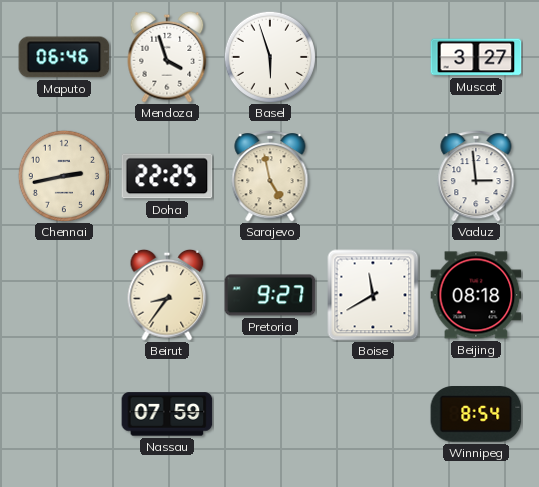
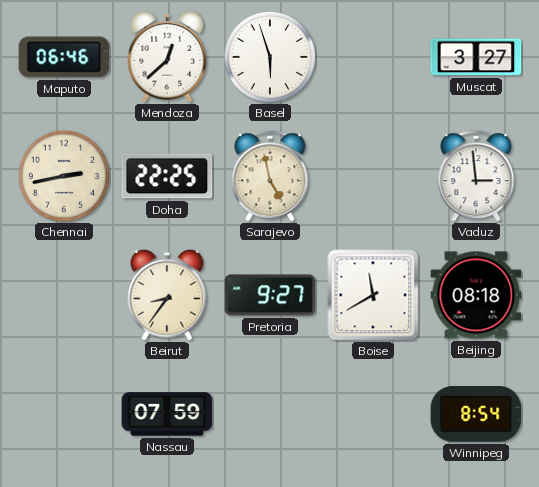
Mendoza: 3:57 -> 12:38 (167, 57)
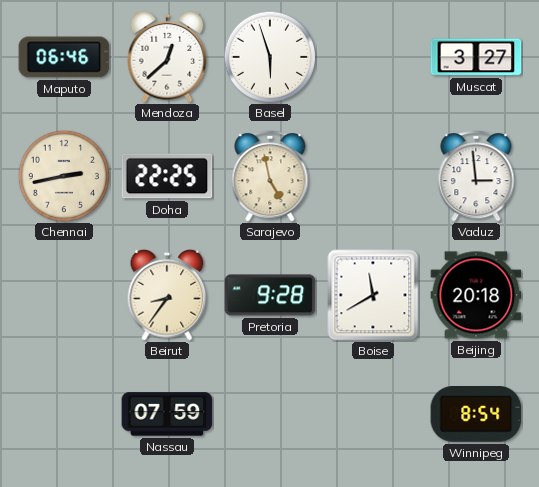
Pretoria: 9:27 -> 9:28 (270, 295)
Beijing: 08:18 -> 20:18 (476, 295)
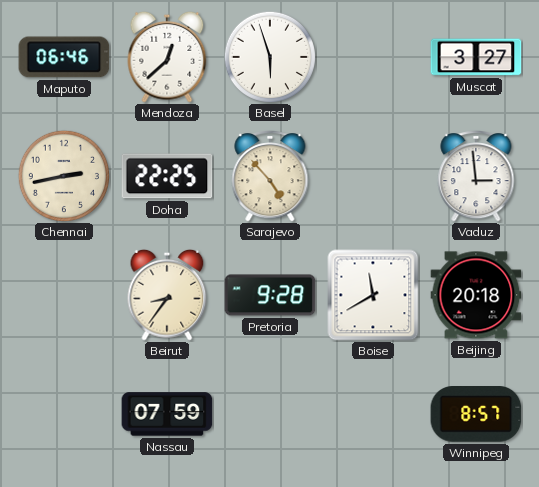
Sarajevo: 4:58 -> 4:53 (270, 176)
Winnipeg: 8:54 -> 8:57 (476, 415)
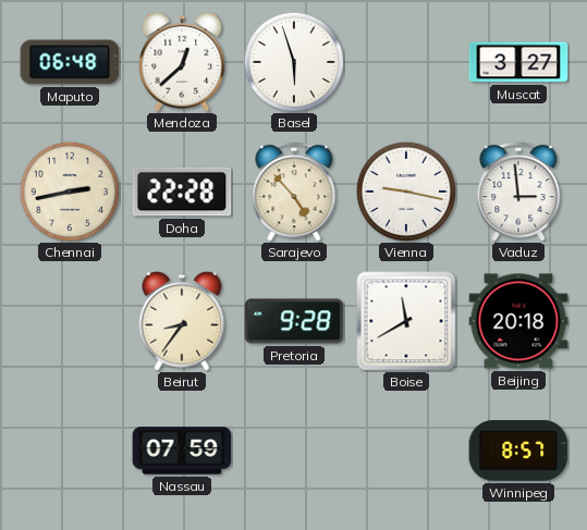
Maputo: 06:46 -> 06:48 (70, 62)
Doha: 22:25 -> 22:28 (182, 192)
Vienna: none -> 9:17 (405, 190)
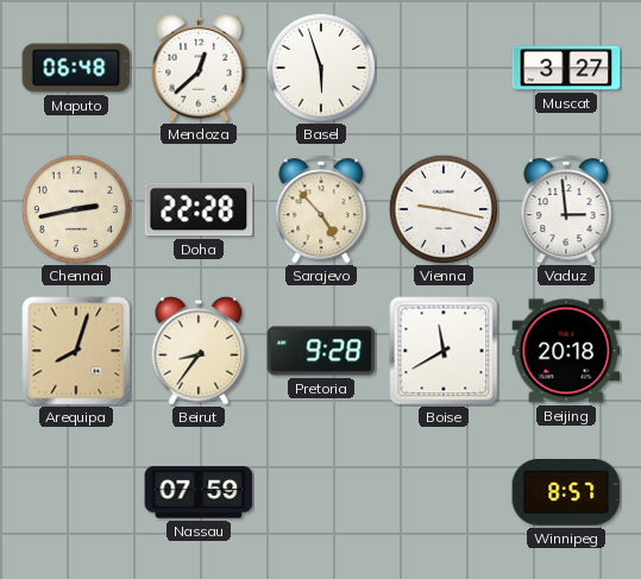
Arequipa: none -> 8:03 (76, 351)
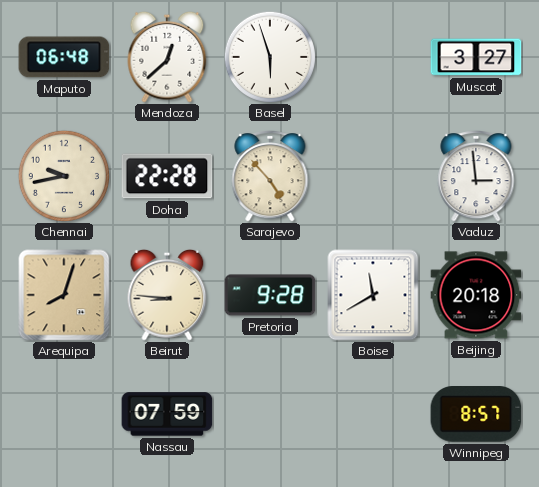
Chennai: 2:43 -> 9:43 (63, 175)
Vienna: 9:17 -> none (442, 208)
Beirut: 8:36 -> 8:46 (167, 295)
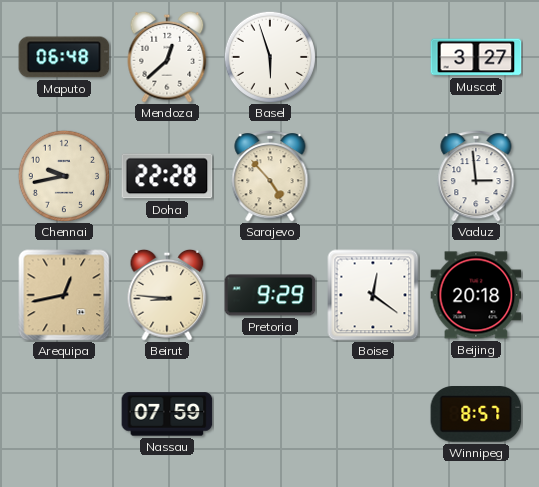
Arequipa: 8:03 -> 12:43 (64, 295)
Pretoria: 9:28 -> 9:29 (270, 295)
Boise: 11:40 -> 12:21 (373, 295)
